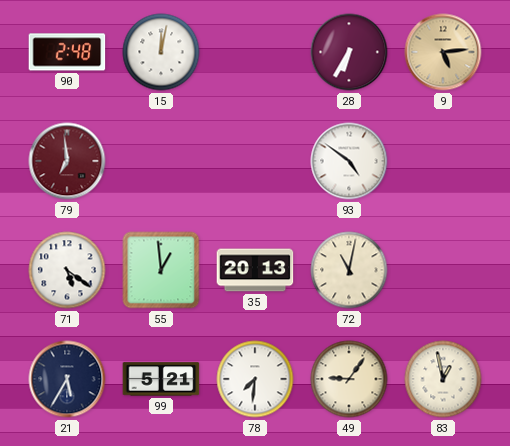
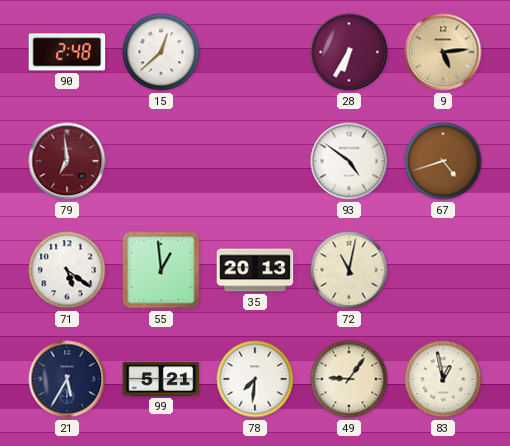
15: 12:02 -> 12:38 (161, 52)
67: none -> 4:42 (443, 161)
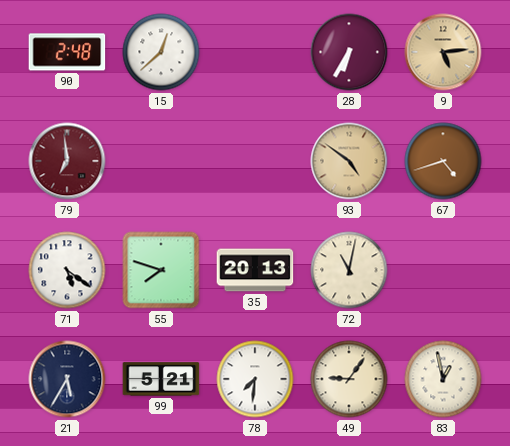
93 dial: white -> champagne (349, 161)
55: 12:59 -> 7:48 (161, 270)
